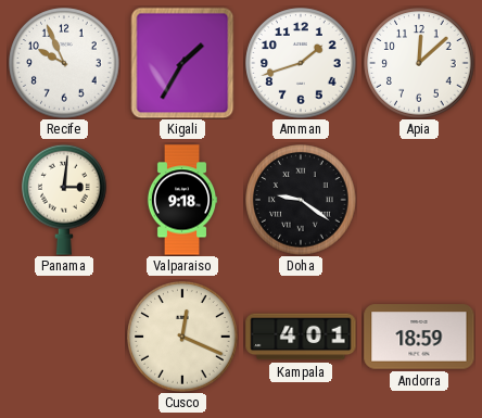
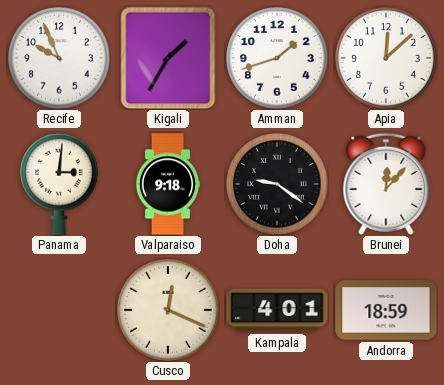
Brunei: none -> 12:07 (386, 184)
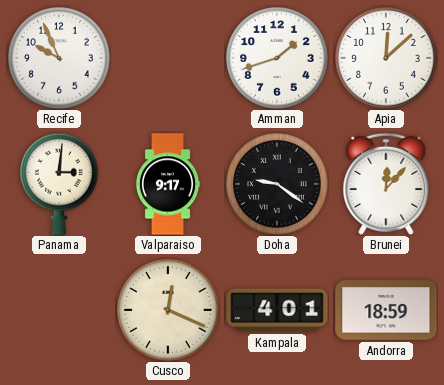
Kigali: 1:35 -> none (168, 58)
Valparaiso: 9:18 -> 9:17 (168, 184)
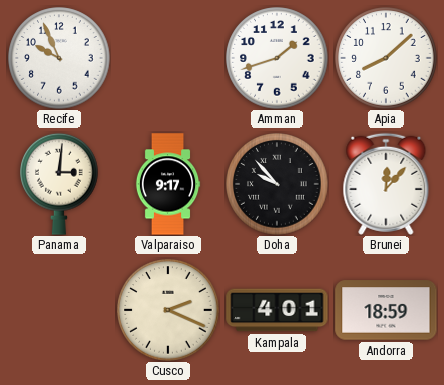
Apia: 12:08 -> 8:08 (386, 58)
Doha: 9:21 -> 9:53 (277, 184)
Cusco: 12:19 -> 2:19 (168, 310)
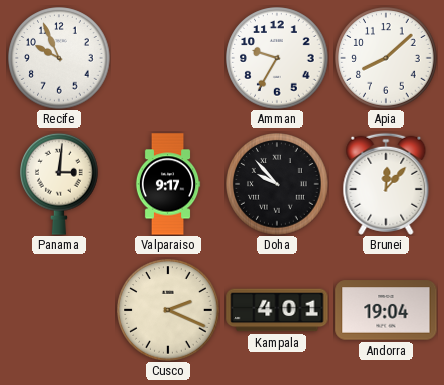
Amman: 1:42 -> 9:35 (277, 58)
Andorra: 18:59 -> 19:04 (386, 310)
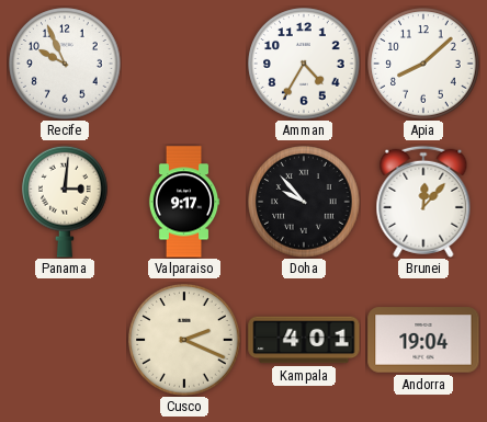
Amman: 9:35 -> 4:35 (304, 64)
